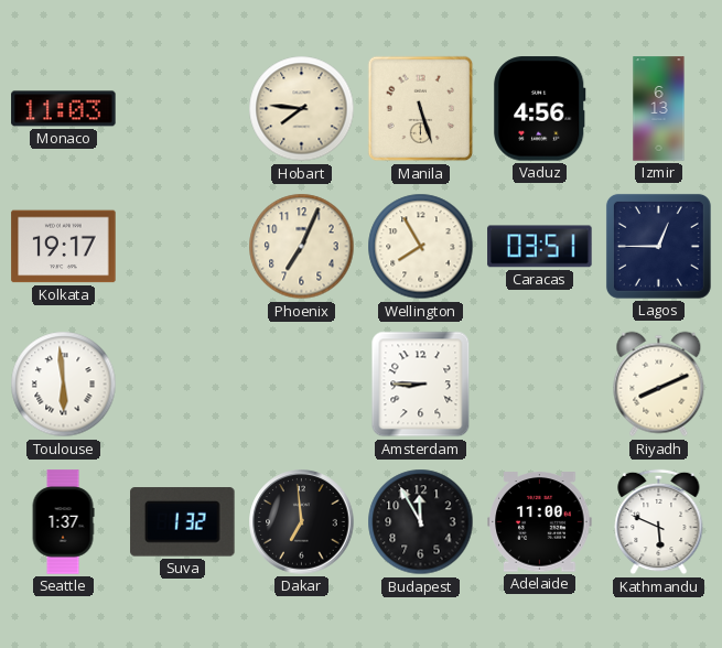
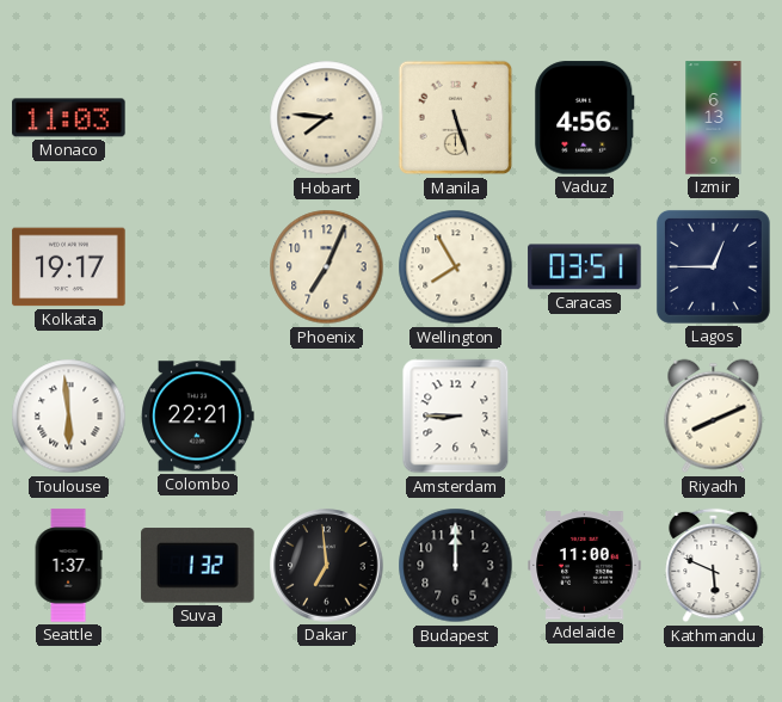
Colombo: none -> 22:21 (198, 417)
Budapest: 11:55 -> 12:00 (456, 566)
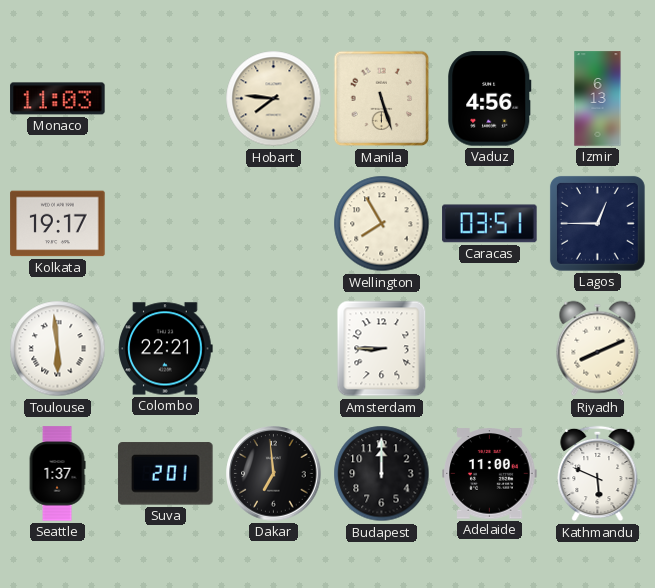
Phoenix: 7:04 -> none (327, 267)
Suva: 1:32 -> 2:01 (166, 474)
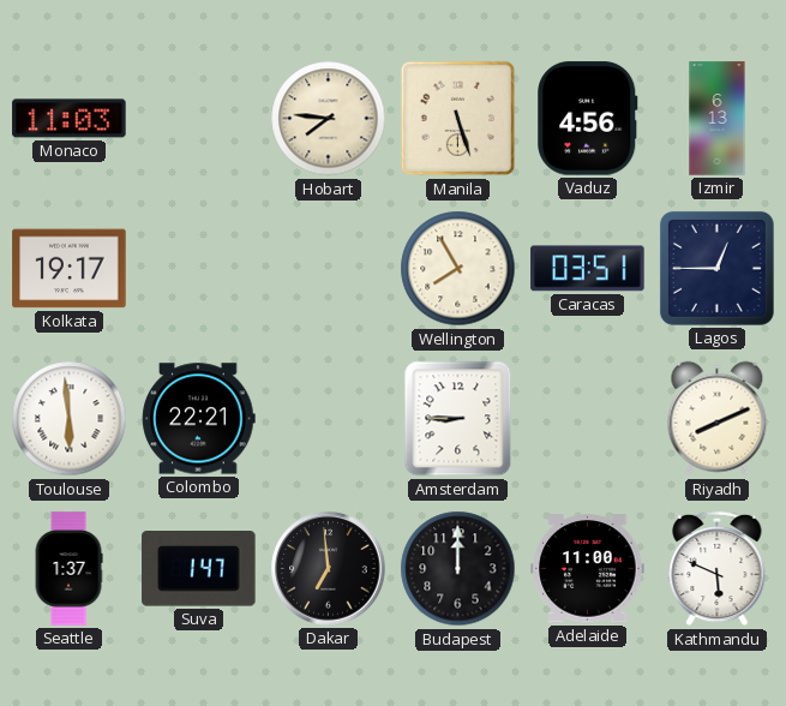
Suva: 2:01 -> 1:47 (199, 569)
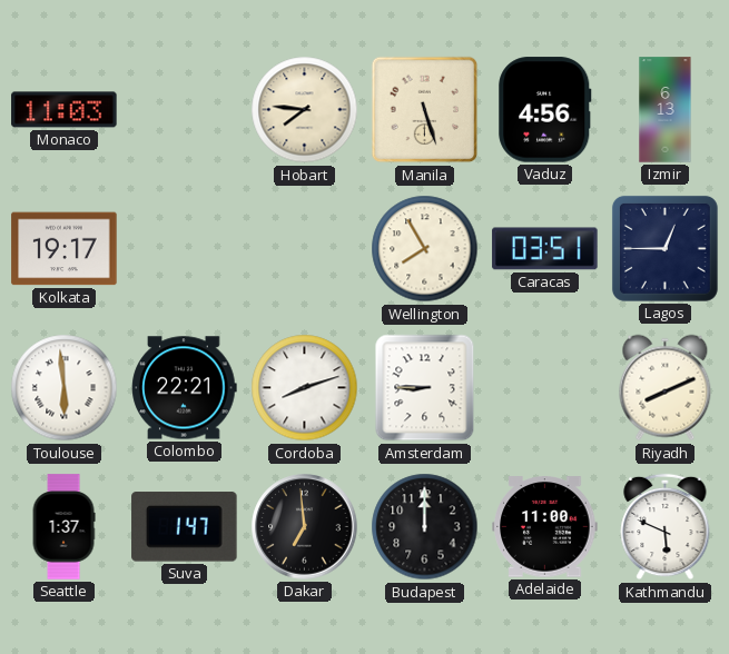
Cordoba: none -> 8:12 (305, 388)
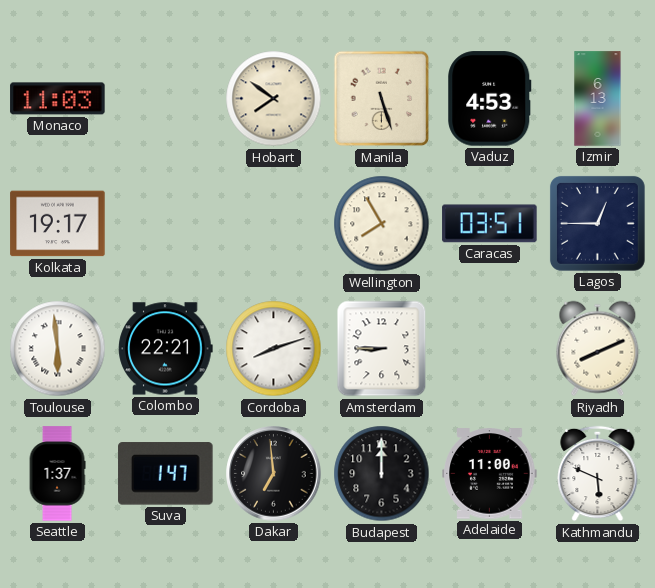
Hobart: 7:46 -> 7:51 (274, 99)
Vaduz: 4:56 -> 4:53 (490, 99)
